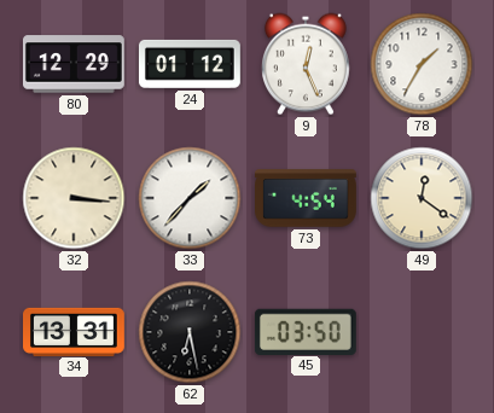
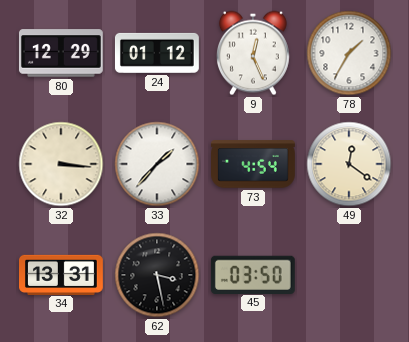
62: 6:28 -> 3:28 (157, 275)
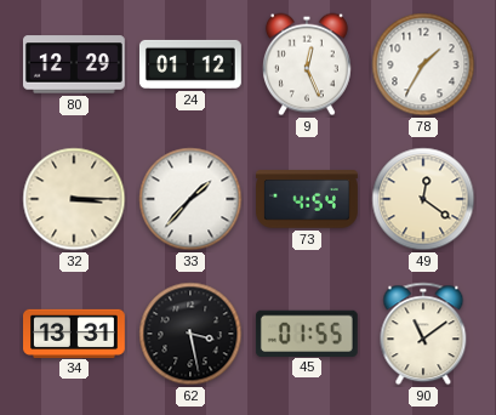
32: 3:16 -> 3:15 (74, 199)
45: 03:50 -> 01:55 (307, 332)
90: none -> 11:09 (423, 334)
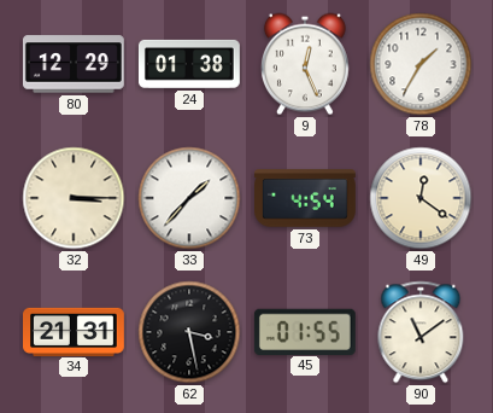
24: 01:12 -> 01:38 (189, 64)
34: 13:31 -> 21:31 (75, 331)
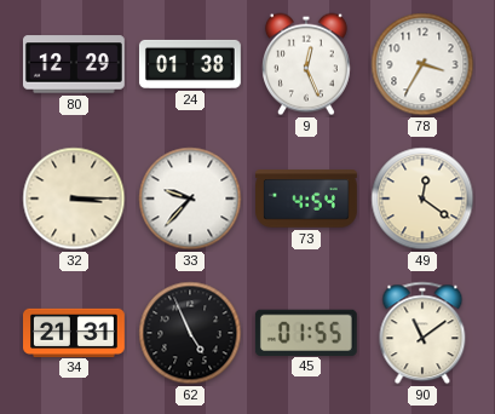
78: 1:35 -> 3:35 (422, 64)
33: 1:37 -> 9:37 (190, 199)
62: 3:28 -> 4:56 (190, 333)
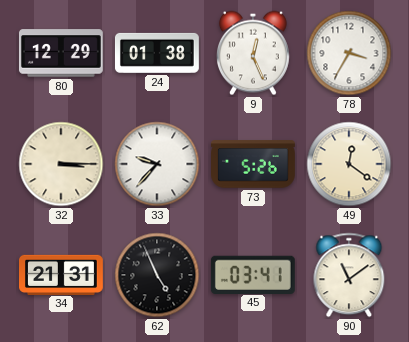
73: 4:54 -> 5:26 (254, 164)
45: 01:55 -> 03:41 (253, 274)
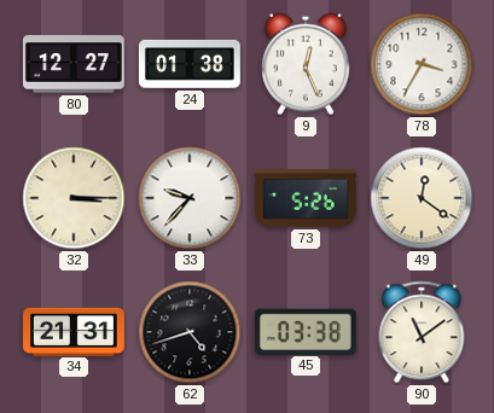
80: 12:29 -> 12:27 (74, 64)
62: 4:56 -> 4:42 (190, 332)
45: 03:41 -> 03:38 (306, 331)
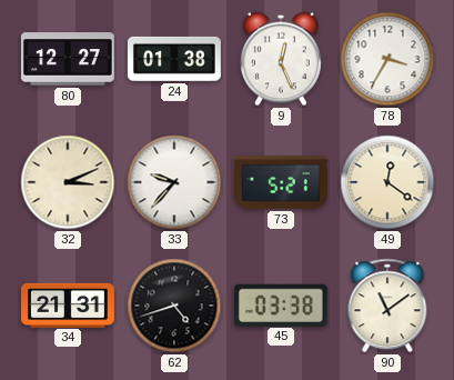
32: 3:15 -> 3:11 (68, 182)
73: 5:26 -> 5:21 (282, 182)
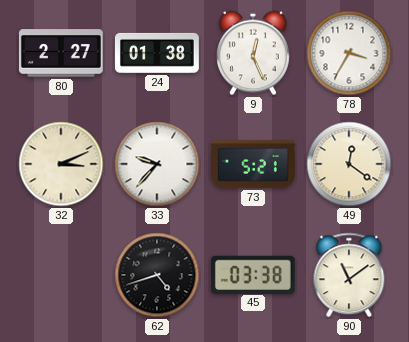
80: 12:27 -> 2:27 (61, 53)
34: 21:31 -> none (69, 304)
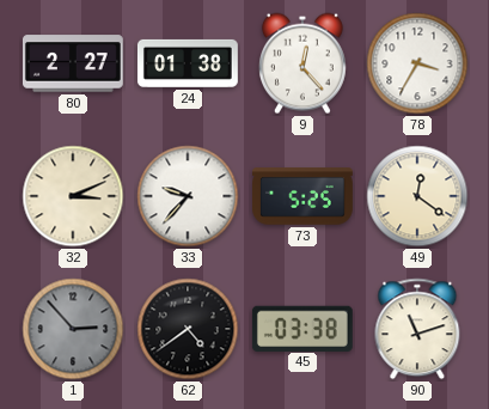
9: 12:26 -> 12:23 (302, 63)
73: 5:21 -> 5:25 (304, 196)
1: none -> 2:53 (73, 329)
62: 4:42 -> 4:39 (188, 329)
90: 11:09 -> 11:12 (417, 329)
